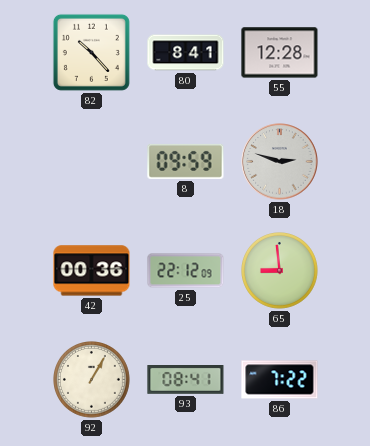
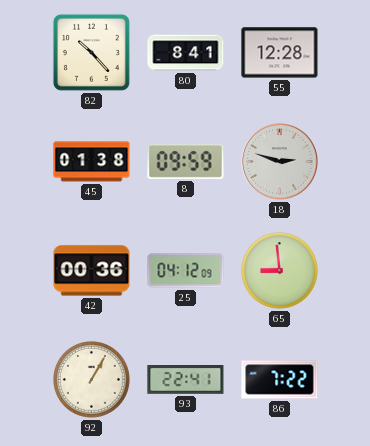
45: none -> 01:38 (92, 162)
25: 22:12 -> 04:12 (186, 271)
93: 08:41 -> 22:41 (186, 380)
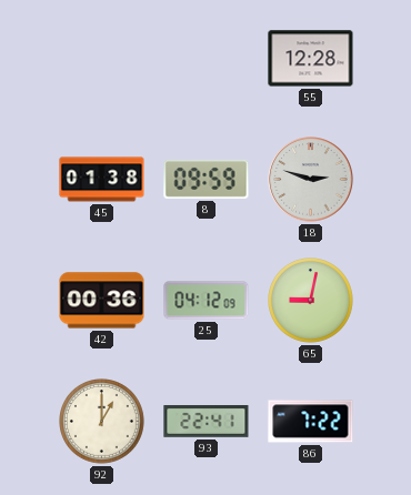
82: 10:23 -> none (91, 52)
80: 8:41 -> none (186, 53)
65: 8:59 -> 9:02 (311, 301)
92: 1:05 -> 1:00 (102, 422)
